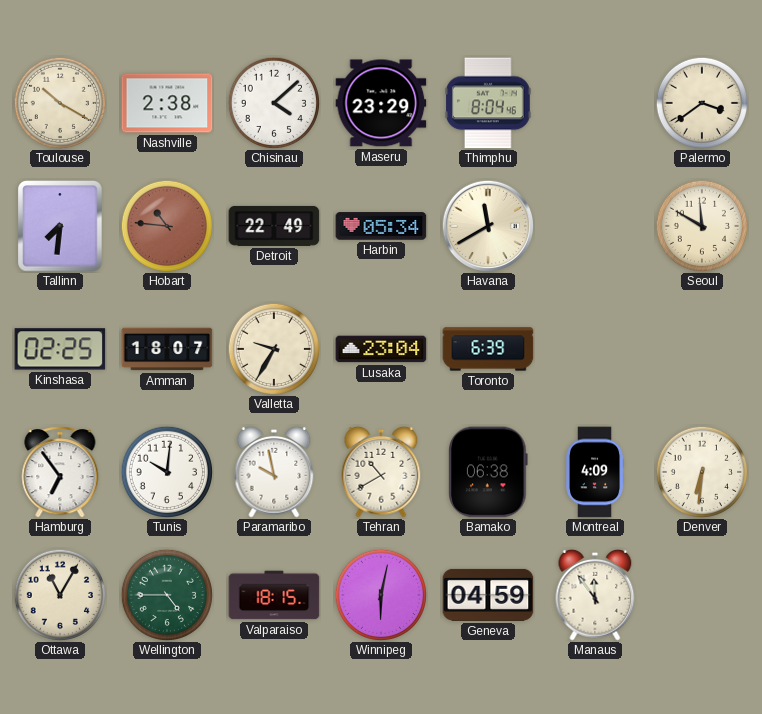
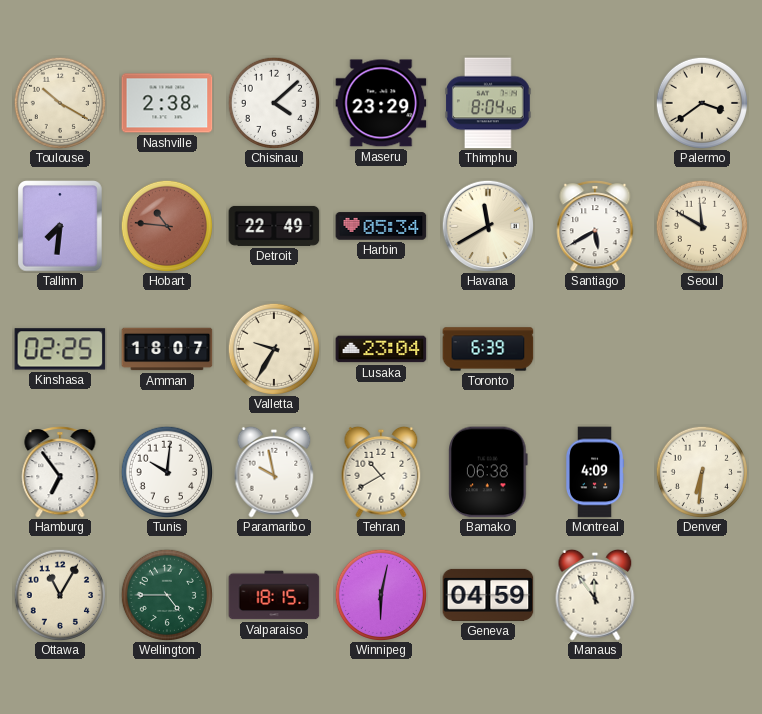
Santiago: none -> 5:40 (595, 226)
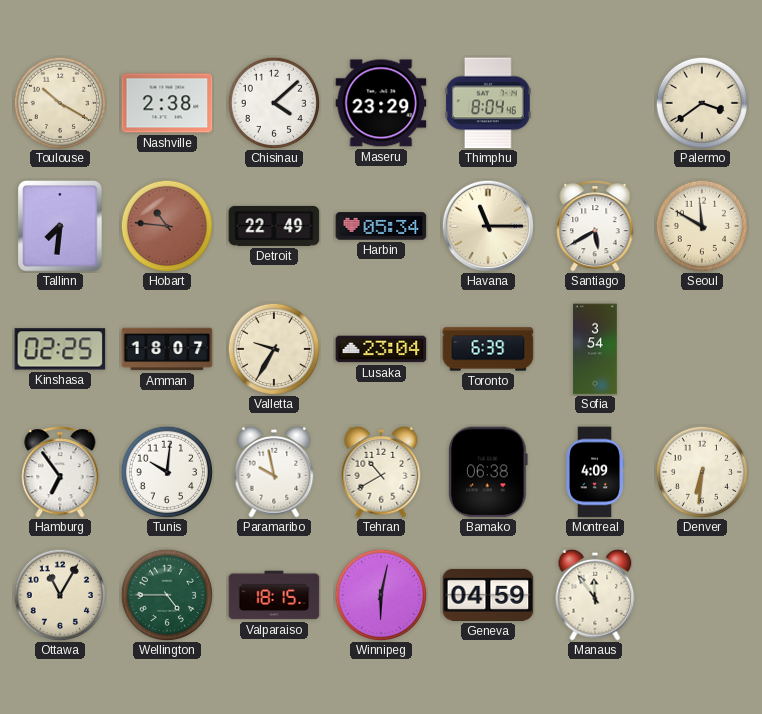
Havana: 11:40 -> 11:15 (487, 225)
Sofia: none -> 3:54 (595, 349)
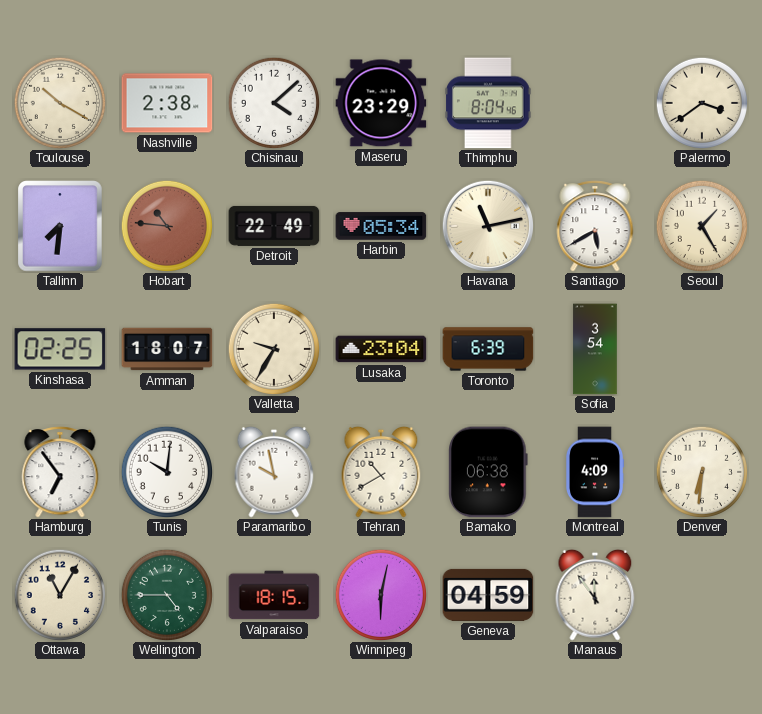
Havana: 11:15 -> 11:13 (487, 225)
Seoul: 11:50 -> 1:25 (701, 225)
